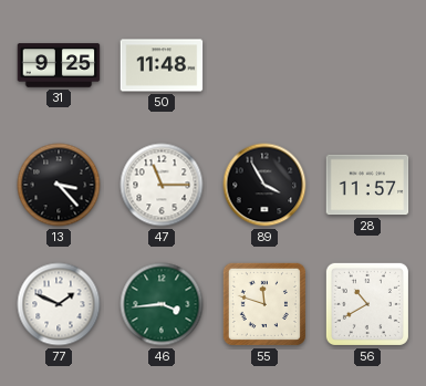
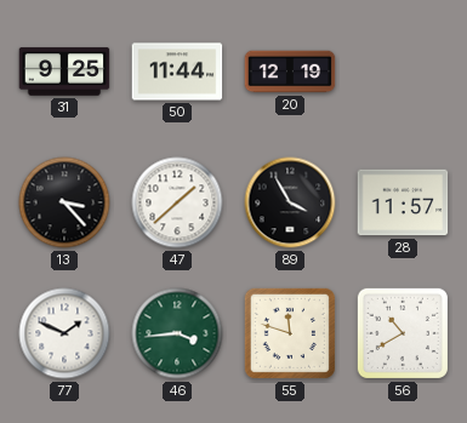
50: 11:48 -> 11:44 (177, 72)
20: none -> 12:19 (290, 72)
47: 11:15 -> 1:38 (177, 202)
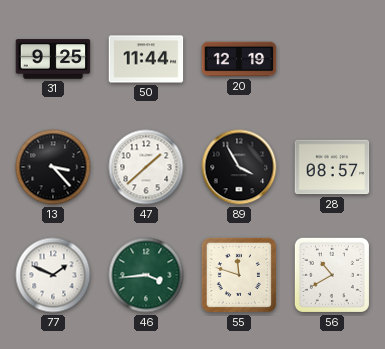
28: 11:57 -> 08:57 (332, 167)
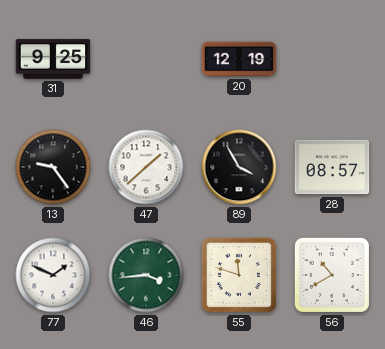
50: 11:44 -> none (146, 59)
13: 3:23 -> 9:24 (53, 167)
